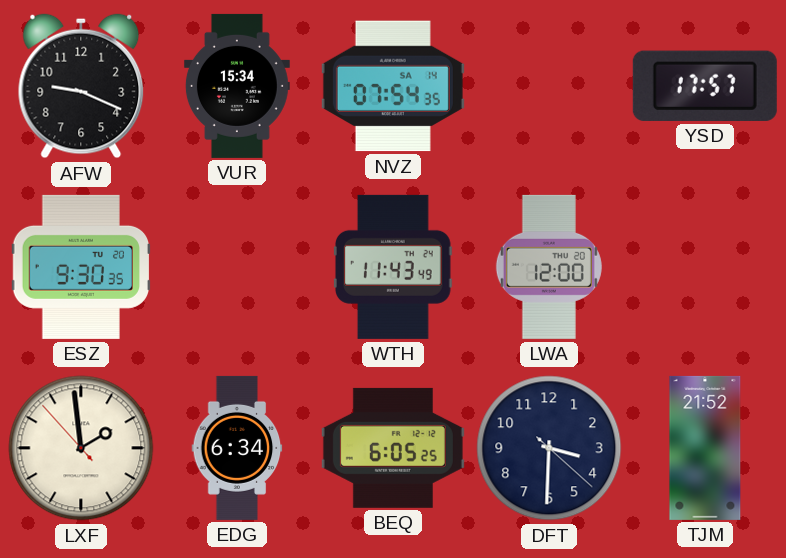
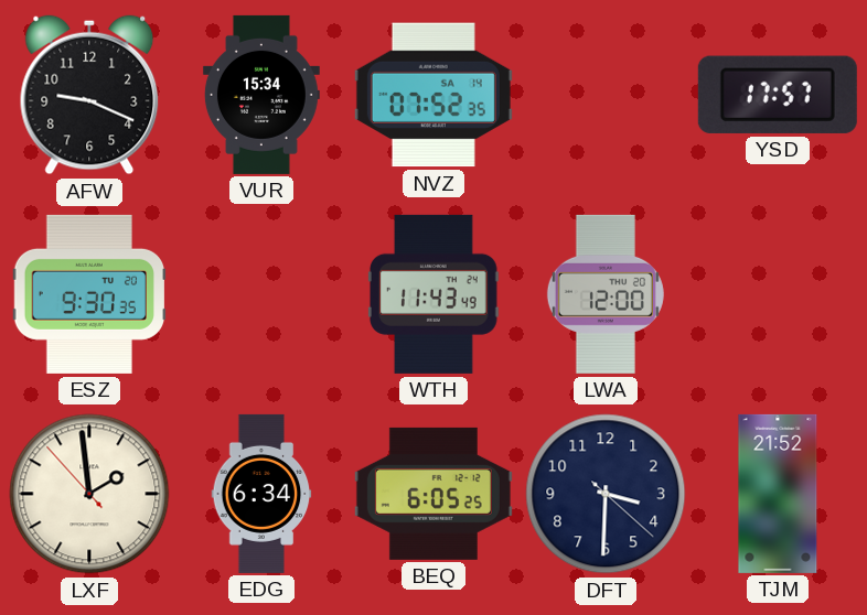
NVZ: 07:54 -> 07:52 (433, 95)
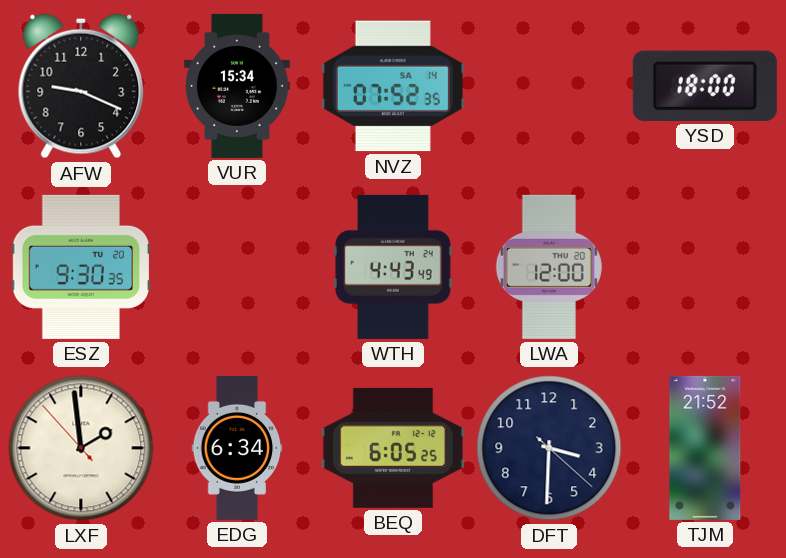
YSD: 17:57 -> 18:00 (705, 86)
WTH: 11:43 -> 4:43 (393, 267)
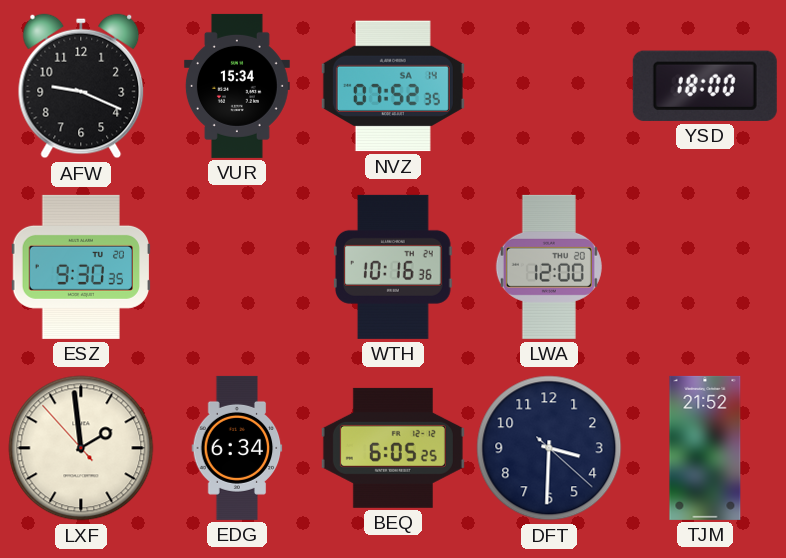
WTH: 4:43 -> 10:16 (393, 267)
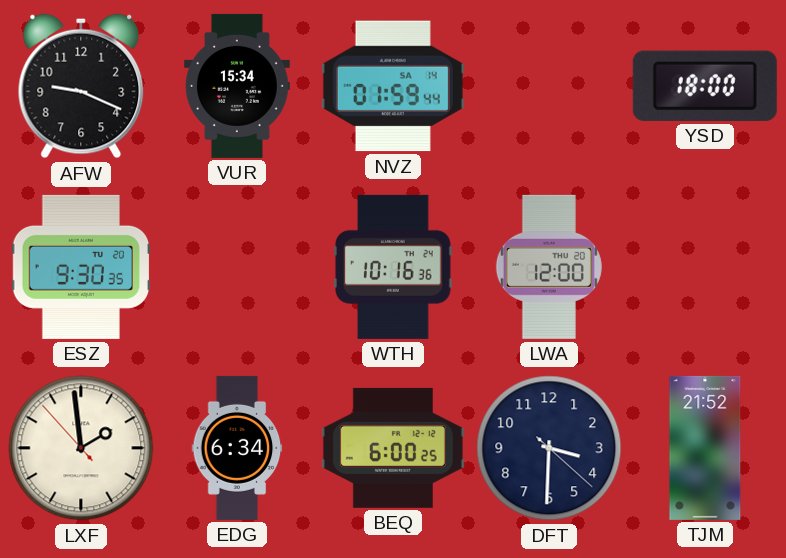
NVZ: 07:52 -> 01:59 (393, 86)
BEQ: 6:05 -> 6:00 (393, 448)
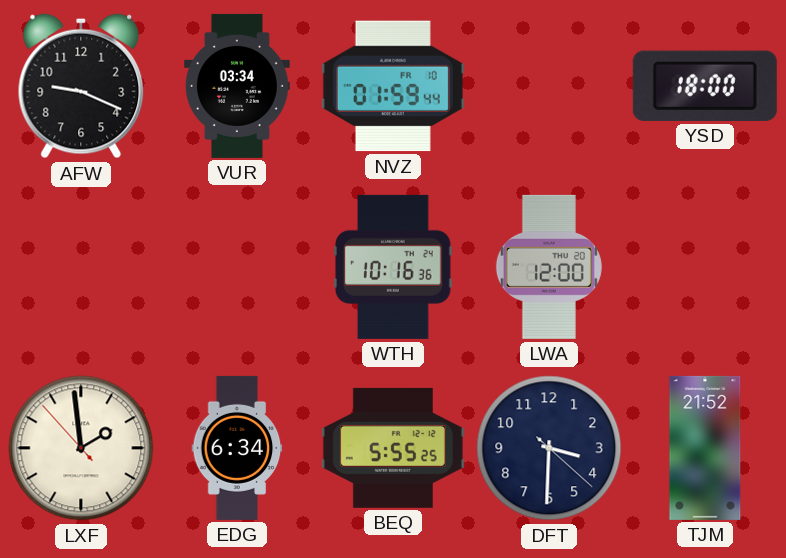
VUR: 15:34 -> 03:34 (237, 86)
NVZ date: SA 14 -> FR 10 (393, 86)
ESZ: 9:30 -> none (80, 267)
BEQ: 6:00 -> 5:55 (393, 448)
